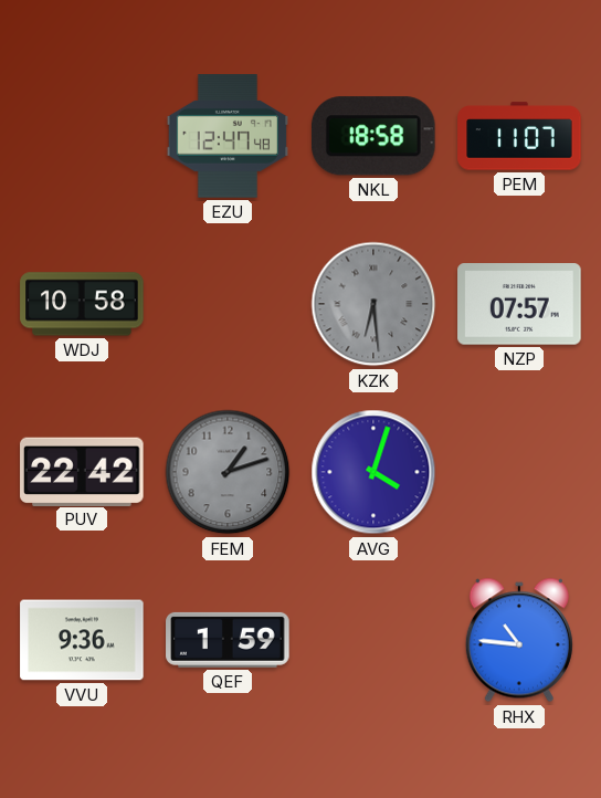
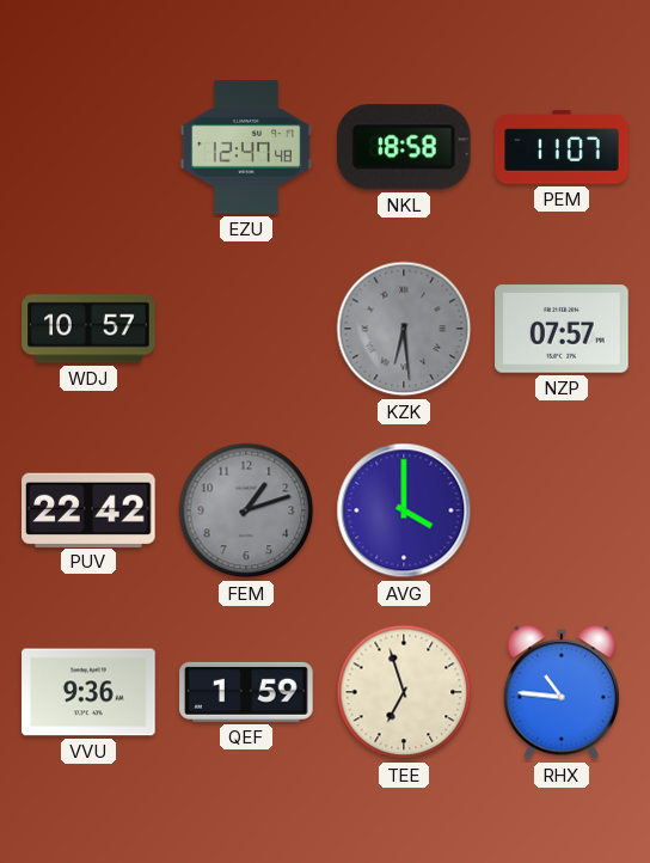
WDJ: 10:58 -> 10:57 (88, 329)
AVG: 4:03 -> 4:00 (404, 510)
TEE: none -> 6:57 (404, 692)
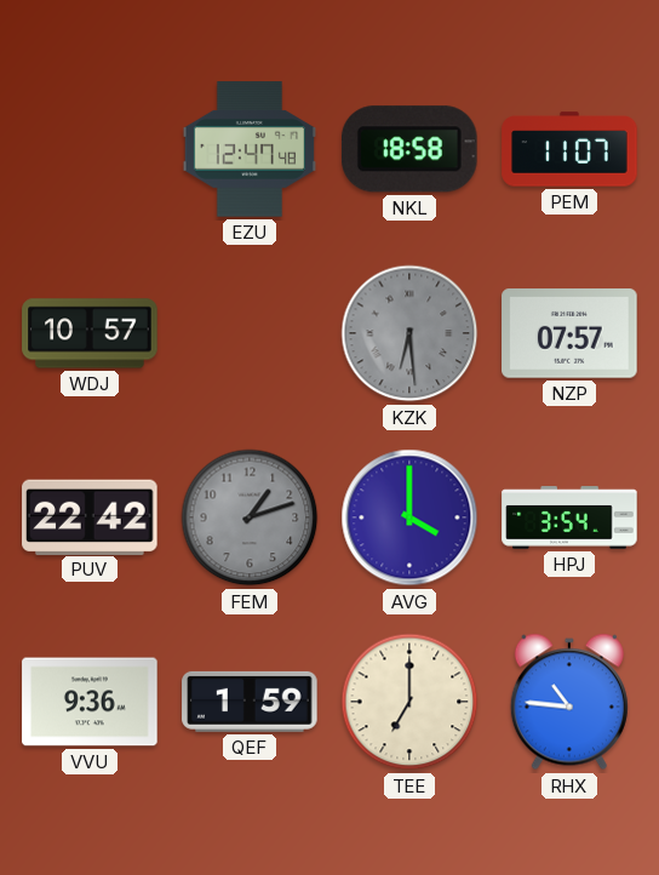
HPJ: none -> 3:54 (569, 517)
TEE: 6:57 -> 7:00 (409, 702)
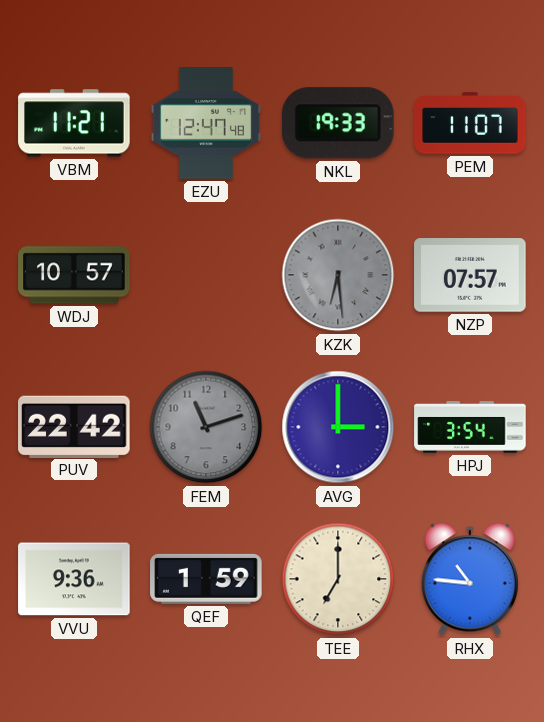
VBM: none -> 11:21 (74, 123)
NKL: 18:58 -> 19:33 (338, 123)
FEM: 1:12 -> 11:12 (206, 427)
AVG: 4:00 -> 3:00 (338, 427)
